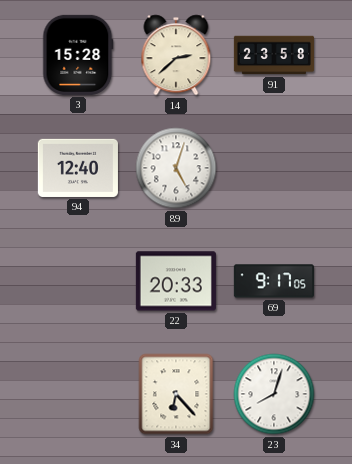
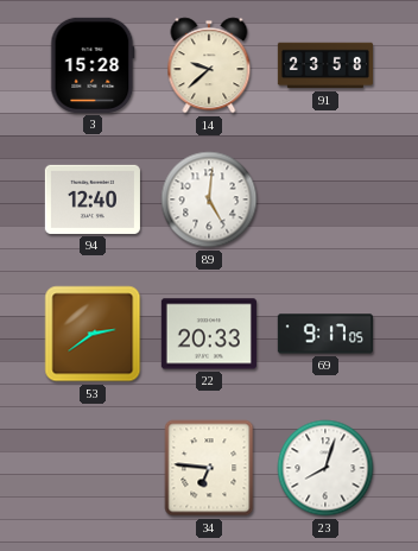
14: 2:38 -> 9:38 (209, 65)
89: 5:03 -> 5:01 (209, 199)
53: none -> 2:39 (93, 334)
34: 6:23 -> 6:46 (209, 468)
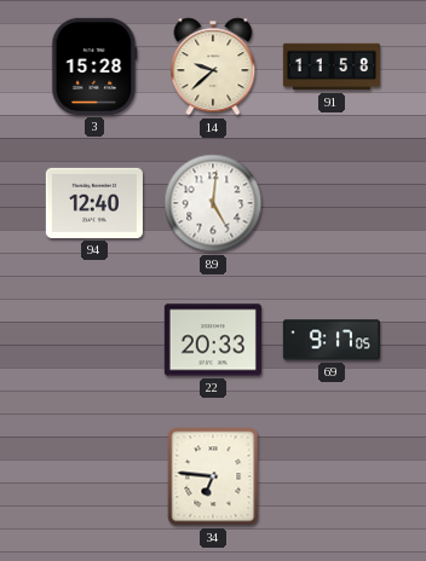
91: 23:58 -> 11:58 (332, 66)
53: 2:39 -> none (93, 334)
23: 8:03 -> none (325, 468)
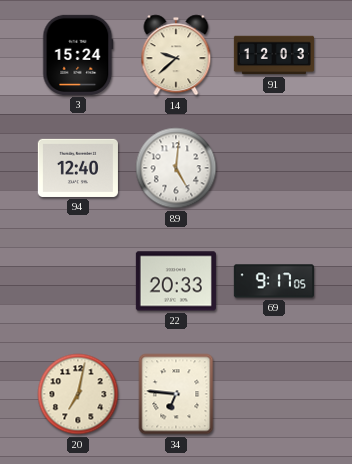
3: 15:28 -> 15:24 (78, 55)
91: 11:58 -> 12:03 (274, 55)
20: none -> 7:02 (78, 394)
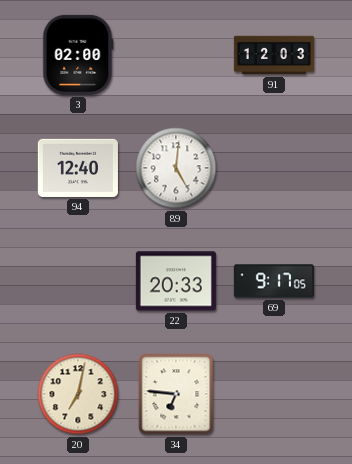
3: 15:24 -> 02:00 (78, 55)
14: 9:38 -> none (176, 55)
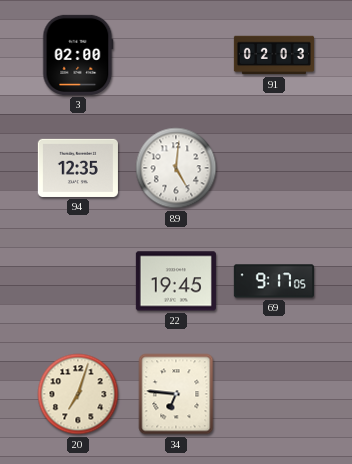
91: 12:03 -> 02:03 (274, 55)
94: 12:40 -> 12:35 (78, 168)
22: 20:33 -> 19:45 (176, 281)
20: 7:02 -> 7:03 (78, 394)
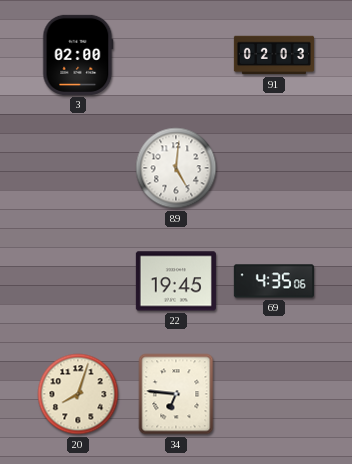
94: 12:35 -> none (78, 168)
69: 9:17 -> 4:35 (274, 281)
20: 7:03 -> 8:03 (78, 394)
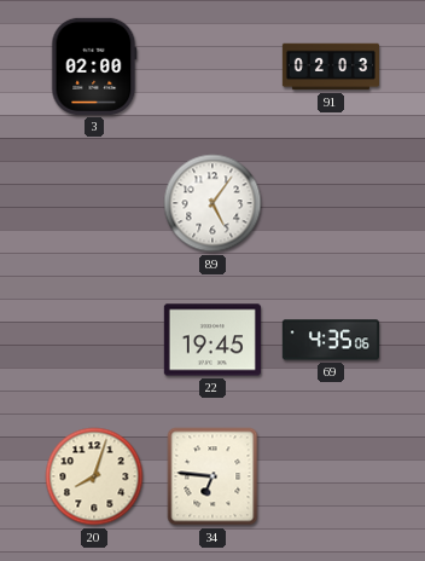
89: 5:01 -> 5:06 (212, 203)
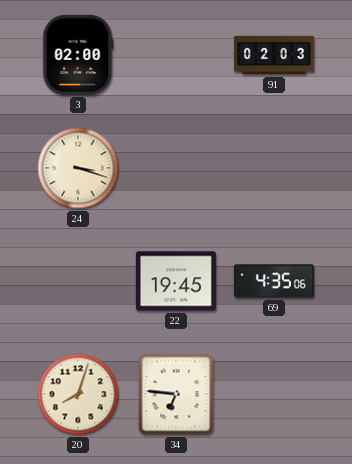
24: none -> 3:18 (78, 168)
89: 5:06 -> none (212, 203)
